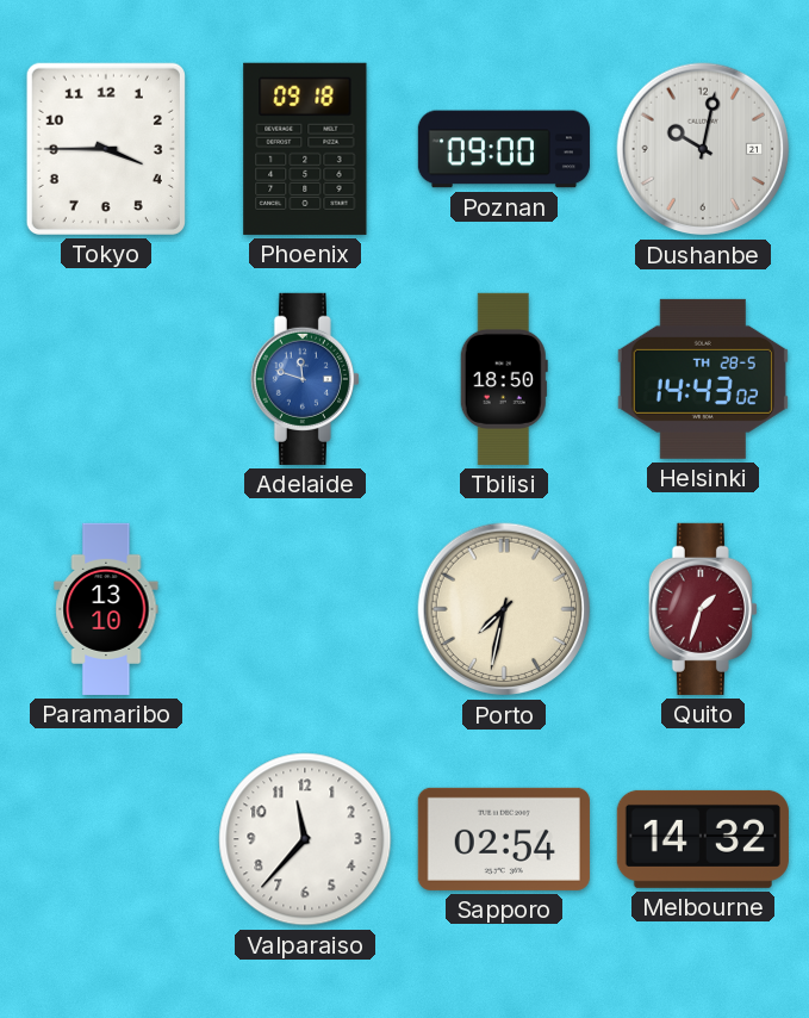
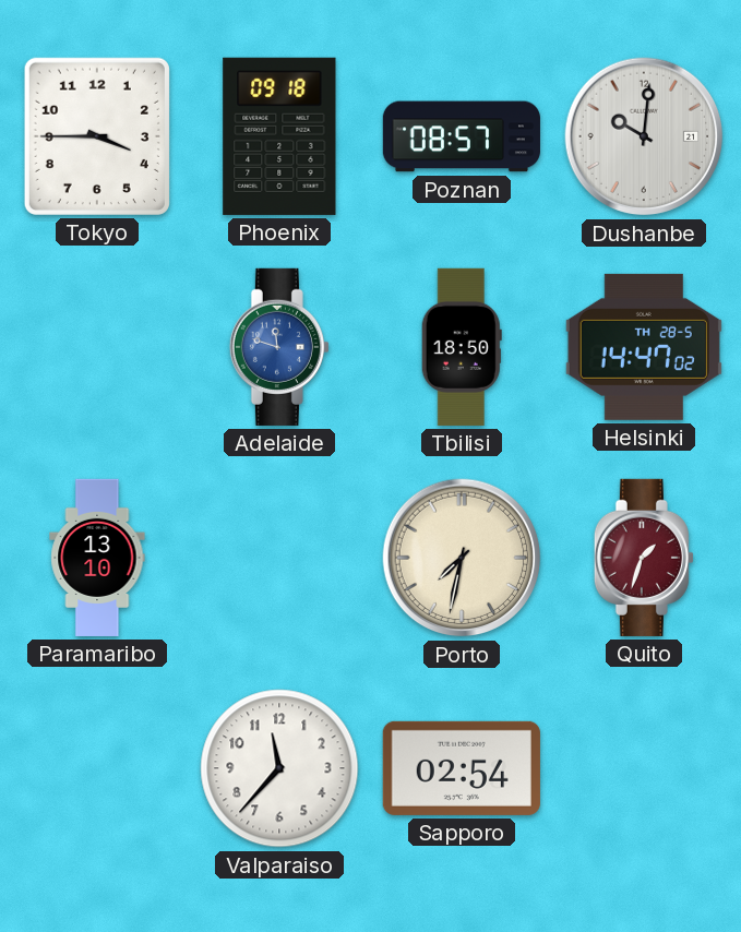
Poznan: 09:00 -> 08:57 (462, 136)
Dushanbe: 10:02 -> 10:01 (644, 136)
Helsinki: 14:43 -> 14:47 (644, 347)
Melbourne: 14:32 -> none (703, 839)
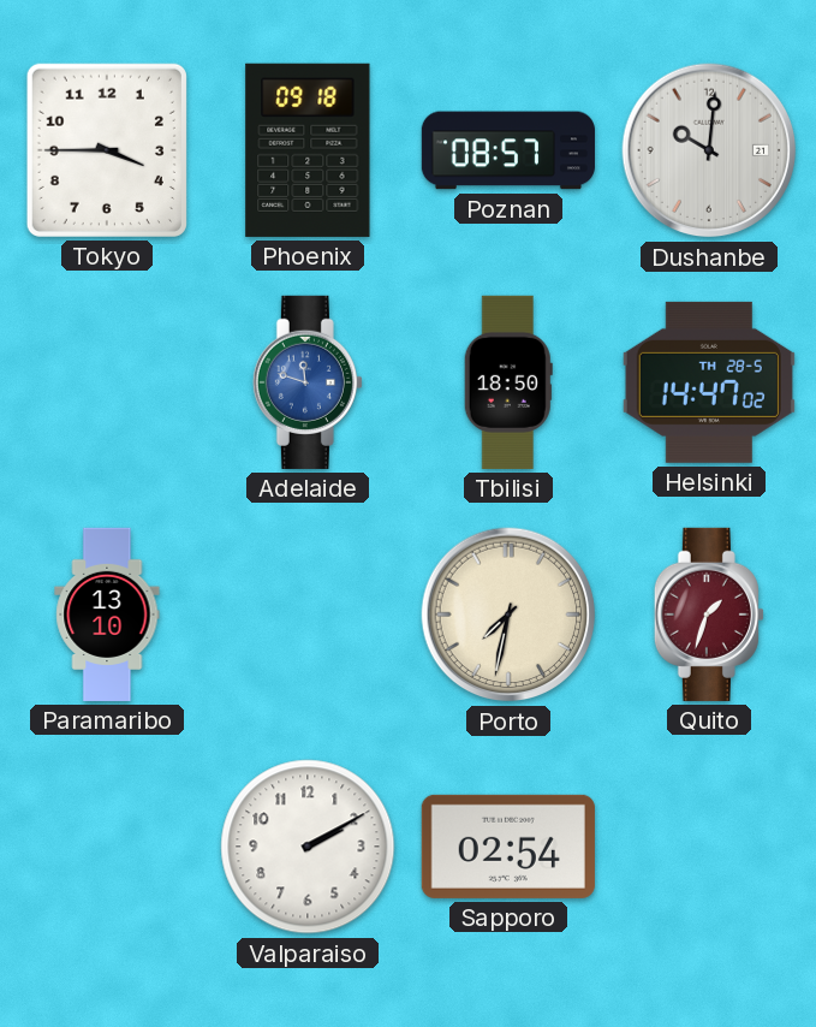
Valparaiso: 11:37 -> 2:10 (308, 847)
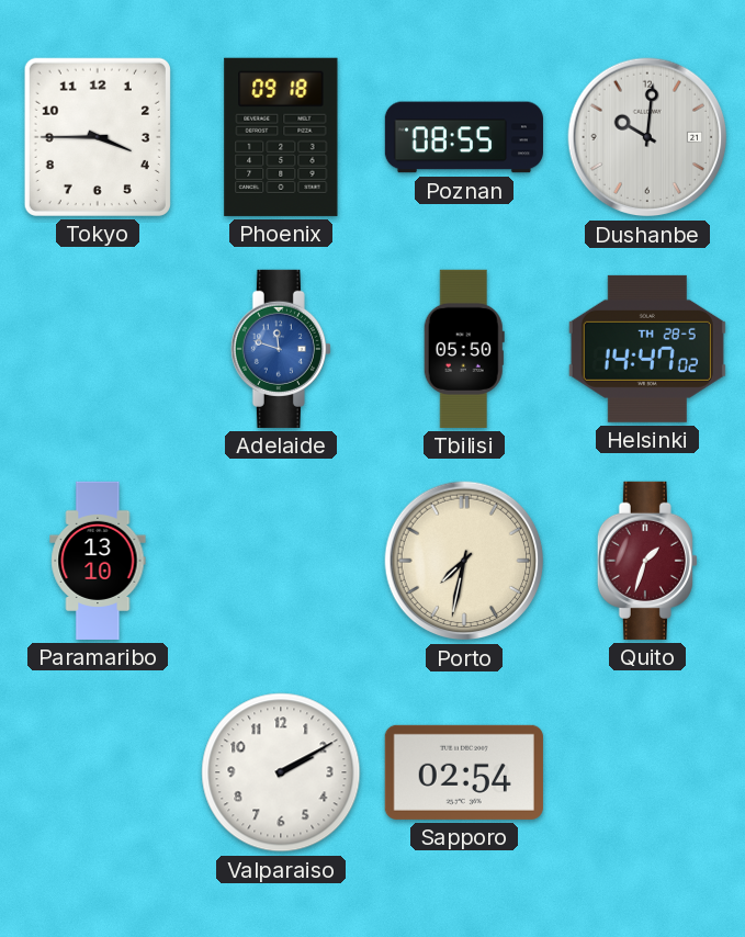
Poznan: 08:57 -> 08:55 (464, 137)
Tbilisi: 18:50 -> 05:50 (464, 349)
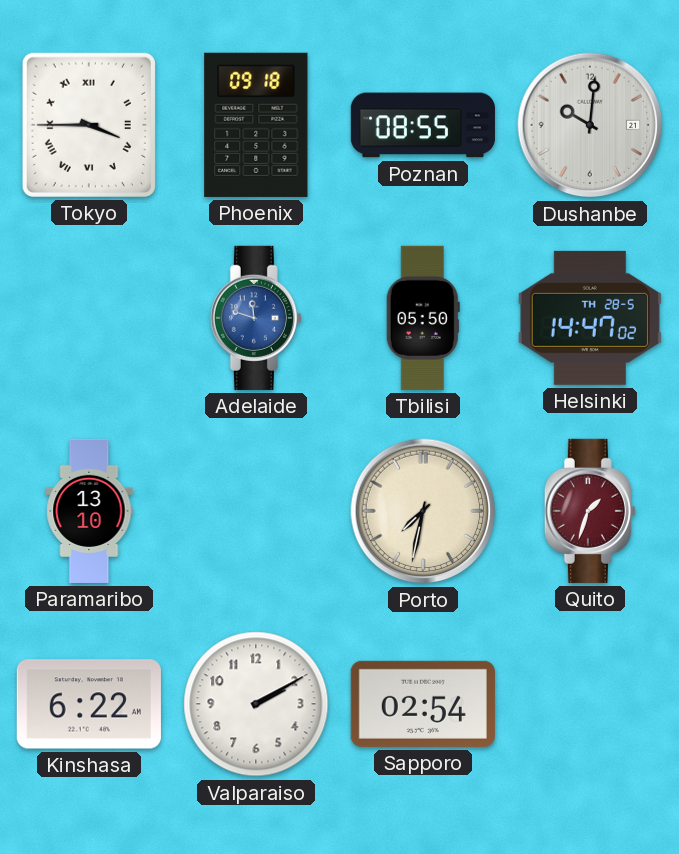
Tokyo numerals: Arabic -> Roman (89, 125)
Kinshasa: none -> 6:22 (89, 704)
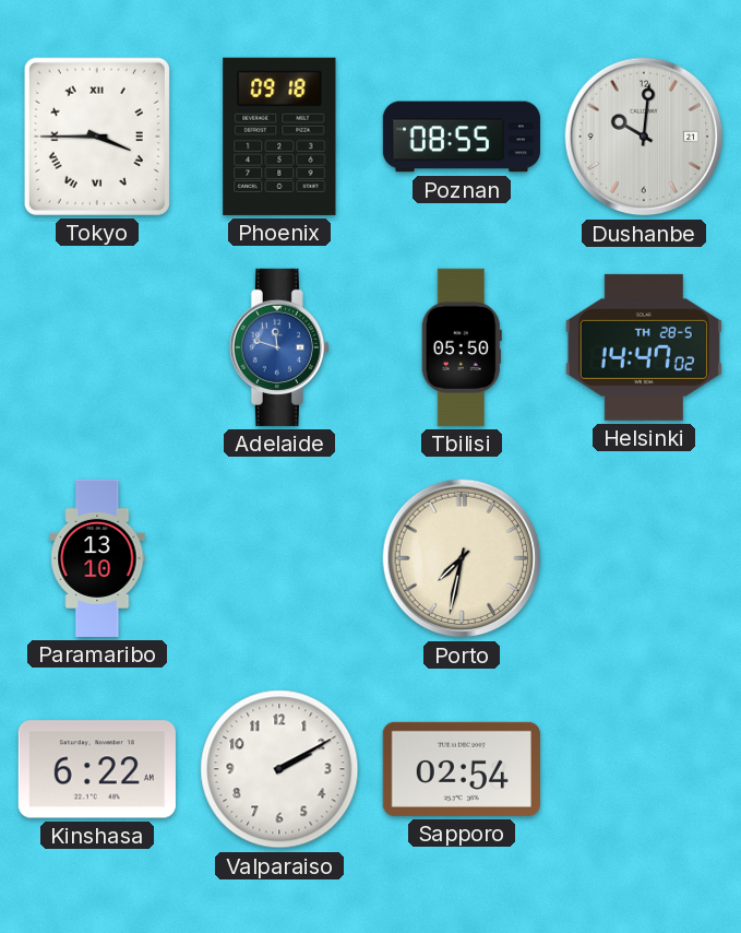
Quito: 1:33 -> none (590, 511)
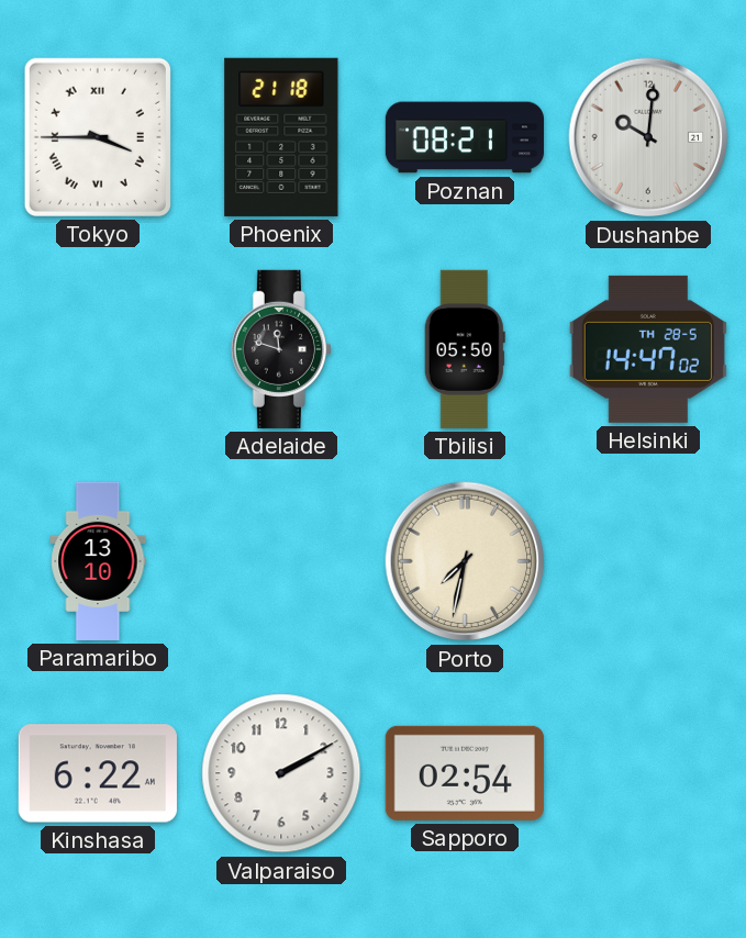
Phoenix: 09:18 -> 21:18 (281, 137)
Poznan: 08:55 -> 08:21 (465, 137)
Adelaide dial: blue -> black (281, 349)
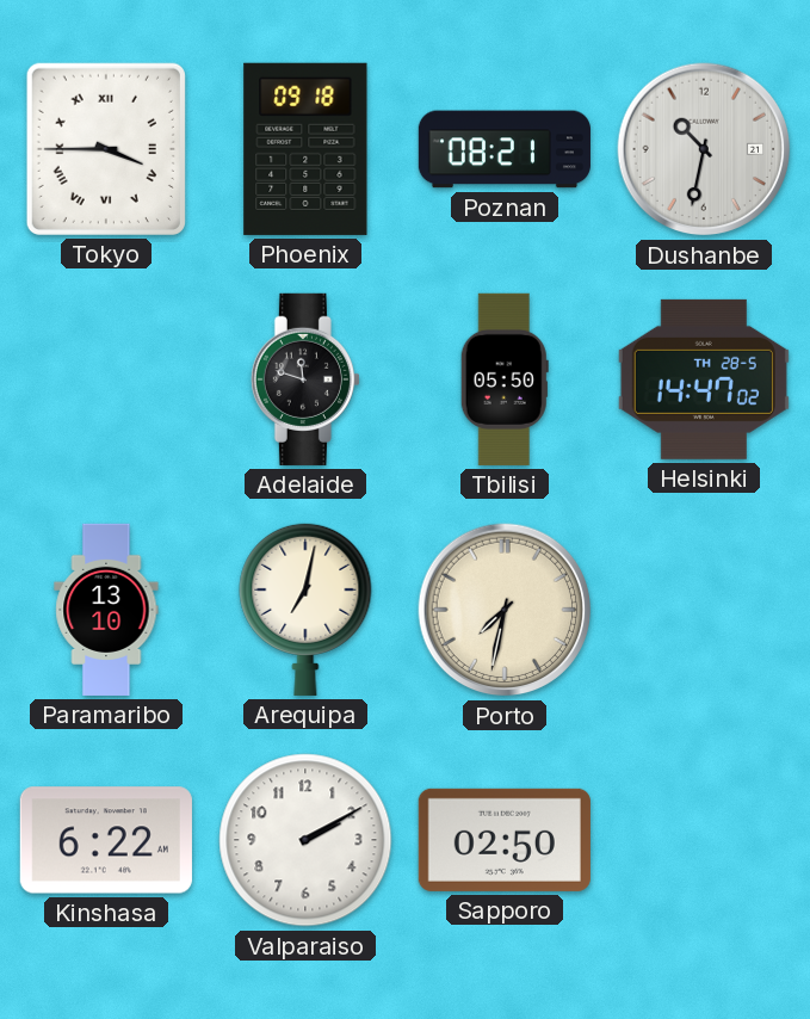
Phoenix: 21:18 -> 09:18 (305, 149)
Dushanbe: 10:01 -> 10:32 (704, 149)
Arequipa: none -> 7:02 (305, 609)
Sapporo: 02:54 -> 02:50 (505, 840)
